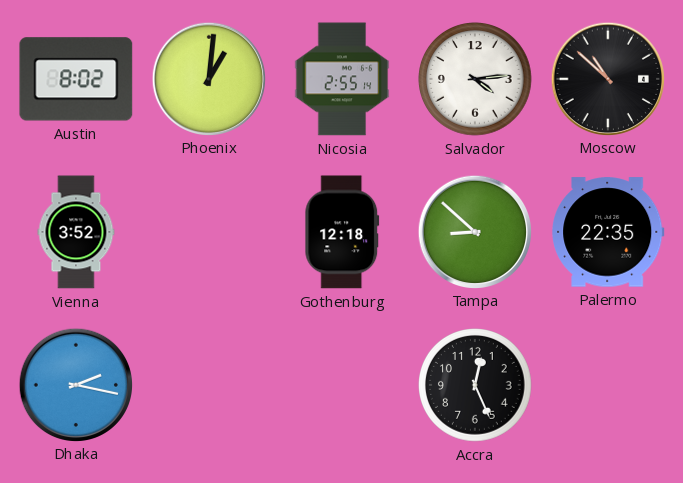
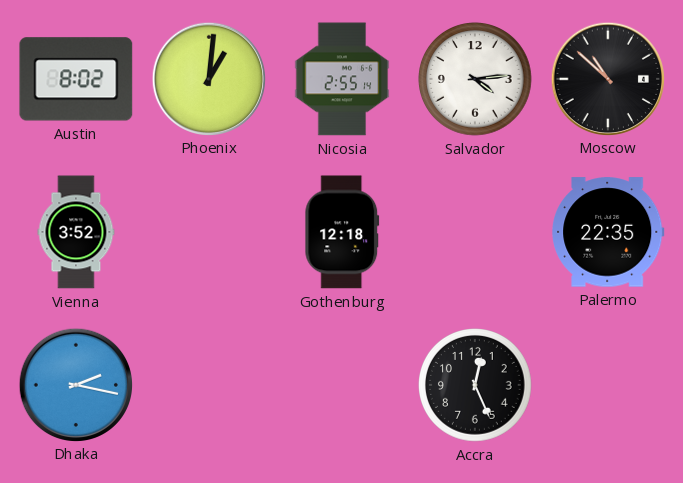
Tampa: 8:52 -> none (474, 231)
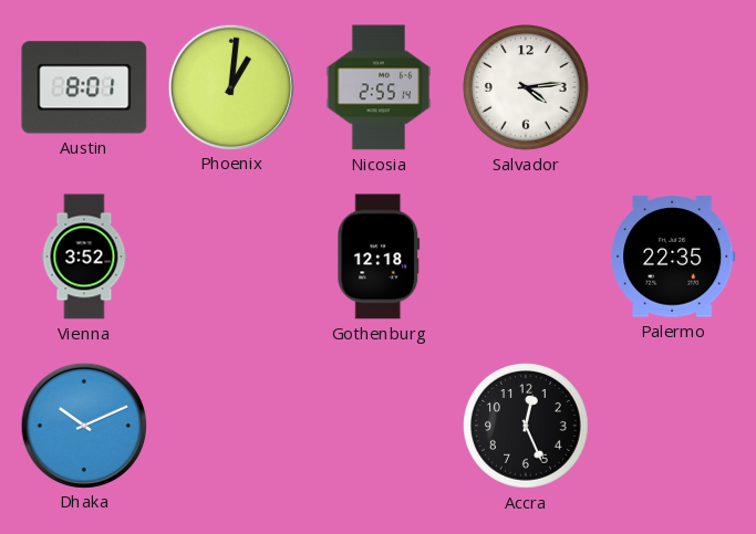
Austin: 8:02 -> 8:01 (84, 87)
Moscow: 10:52 -> none (607, 78)
Dhaka: 2:17 -> 10:11 (83, 425)
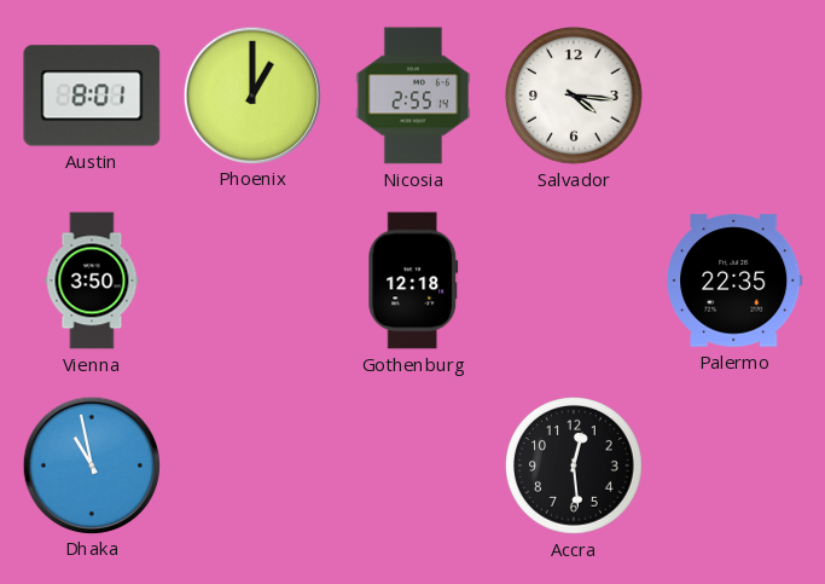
Phoenix: 1:01 -> 1:00 (251, 94)
Salvador: 4:14 -> 4:16 (575, 97)
Vienna: 3:52 -> 3:50 (92, 281)
Dhaka: 10:11 -> 10:58 (91, 464)
Accra: 12:26 -> 12:29 (575, 467)
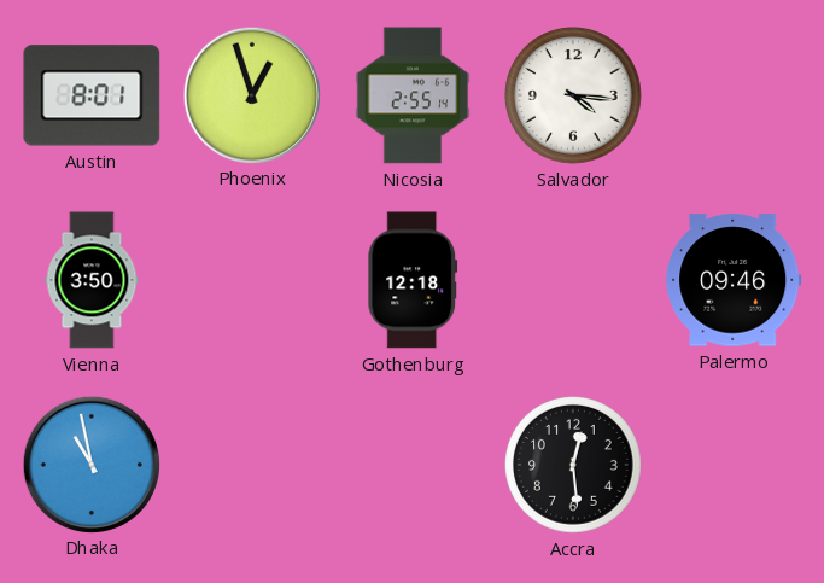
Phoenix: 1:00 -> 12:57 (251, 94)
Palermo: 22:35 -> 09:46 (734, 280)
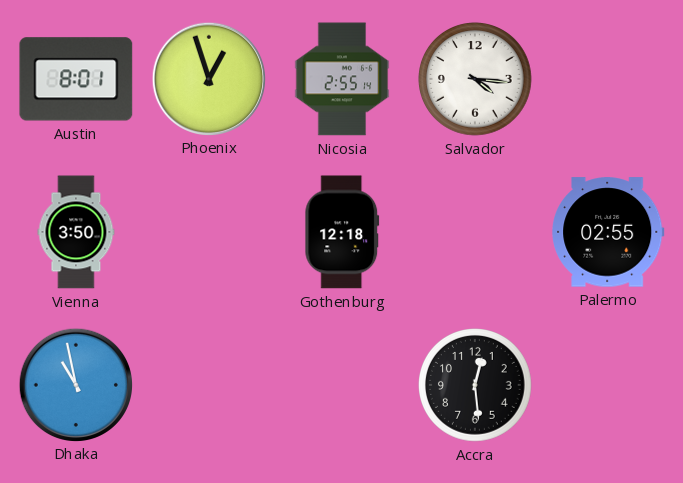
Palermo: 09:46 -> 02:55 (608, 232)
